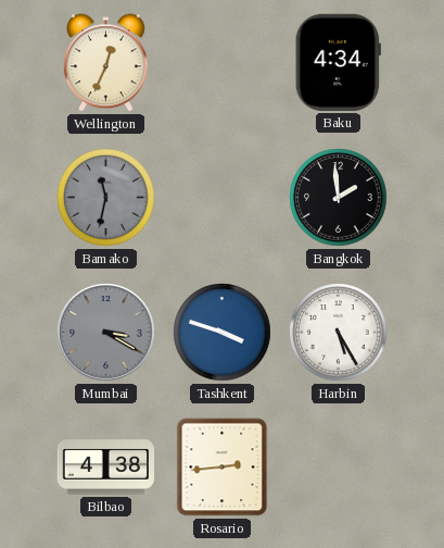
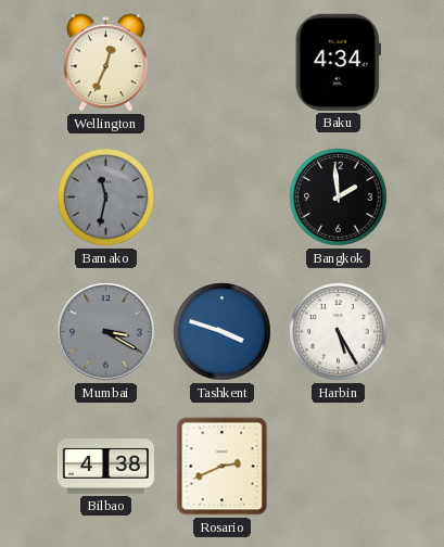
Rosario: 2:44 -> 2:41 (223, 467)
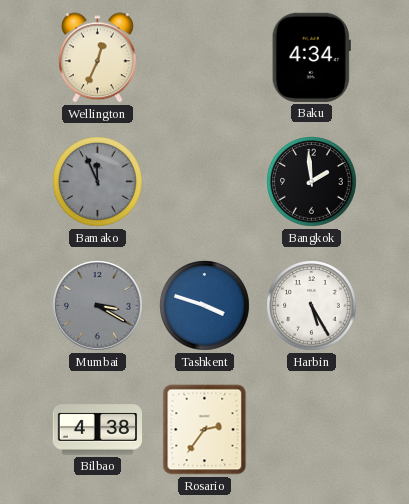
Bamako: 11:32 -> 11:56 (98, 182)
Rosario: 2:41 -> 2:36 (205, 430)
